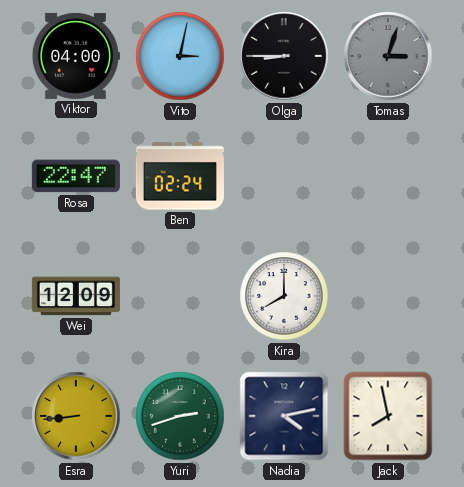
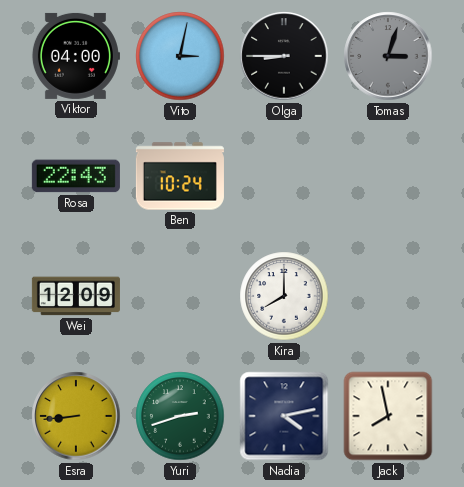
Rosa: 22:47 -> 22:43 (76, 176)
Ben: 02:24 -> 10:24 (180, 176)
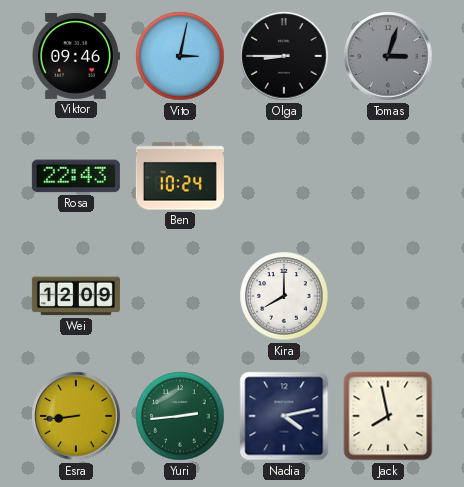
Viktor: 04:00 -> 09:46 (75, 56)
Yuri: 2:42 -> 2:44 (180, 416)
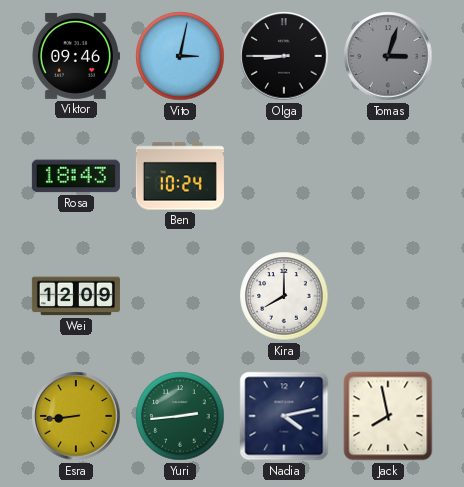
Rosa: 22:43 -> 18:43 (76, 176)
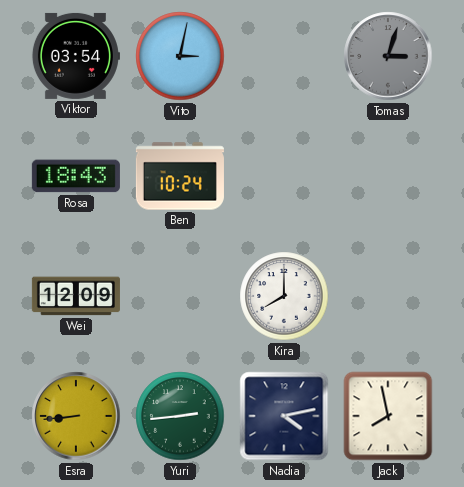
Viktor: 09:46 -> 03:54 (75, 56)
Olga: 8:45 -> none (284, 56)
